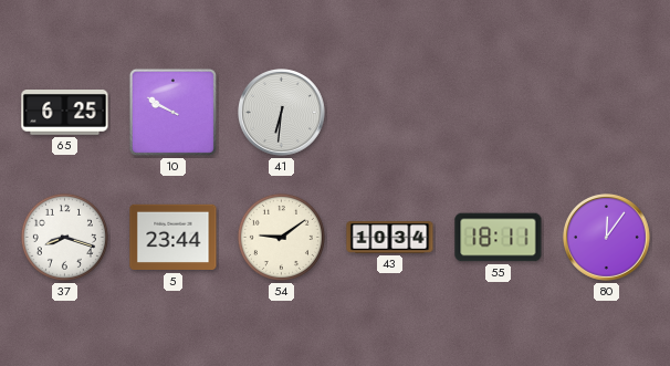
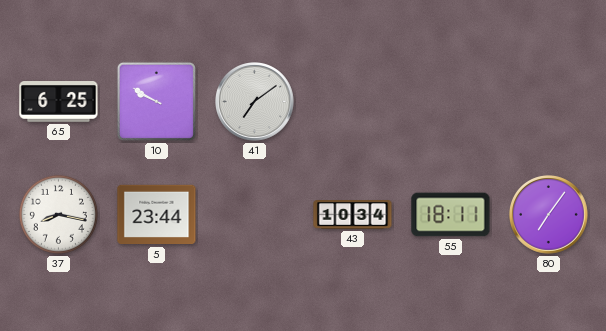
41: 6:31 -> 7:09 (255, 102)
37: 8:18 -> 8:17 (58, 214)
54: 9:09 -> none (281, 237)
80: 12:06 -> 7:06 (549, 215)
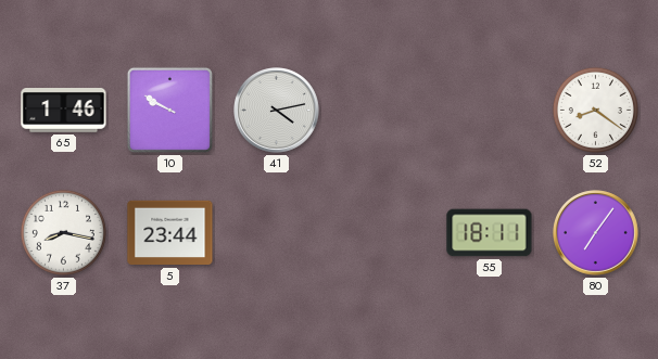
65: 6:25 -> 1:46 (64, 111)
41: 7:09 -> 4:13 (277, 111)
52: none -> 8:21 (595, 110)
43: 10:34 -> none (353, 215)
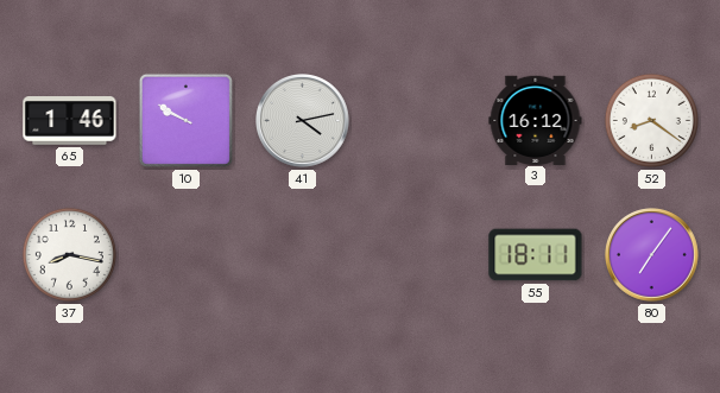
3: none -> 16:12 (536, 120)
5: 23:44 -> none (170, 233)
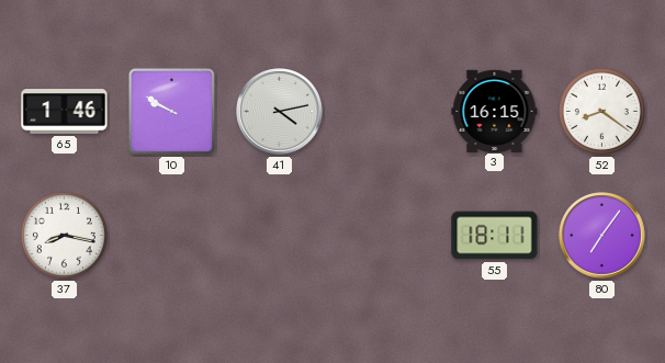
3: 16:12 -> 16:15 (495, 111)
